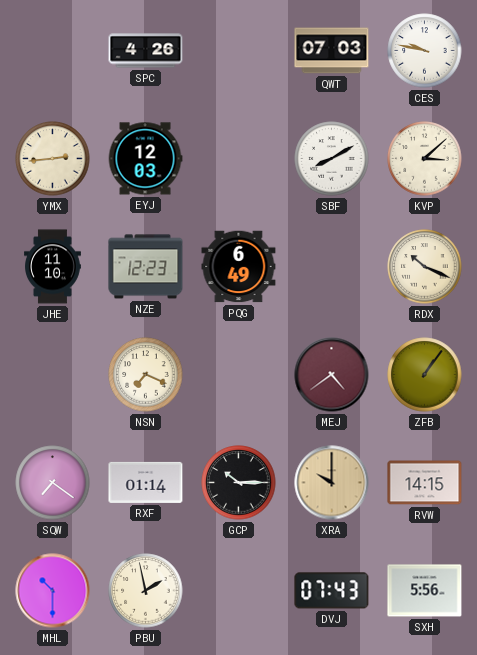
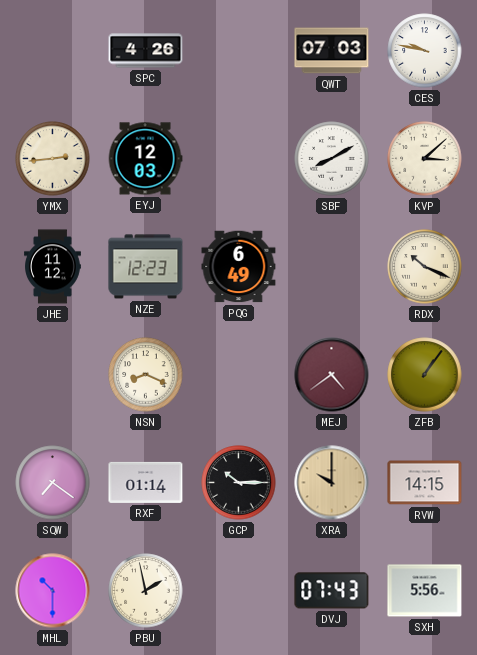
JHE: 11:10 -> 11:12 (53, 267)
NSN: 7:19 -> 8:19 (146, 375)
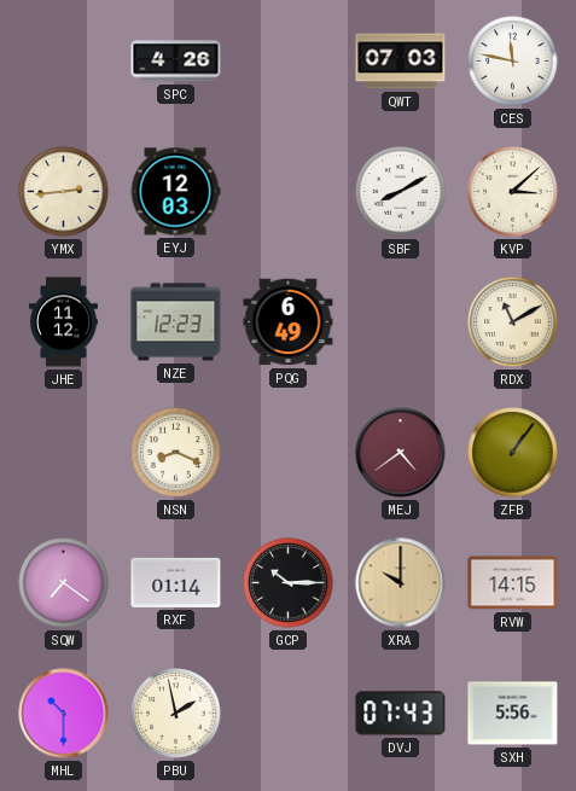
CES: 9:47 -> 11:47 (513, 62)
RDX: 10:19 -> 11:10 (513, 322)
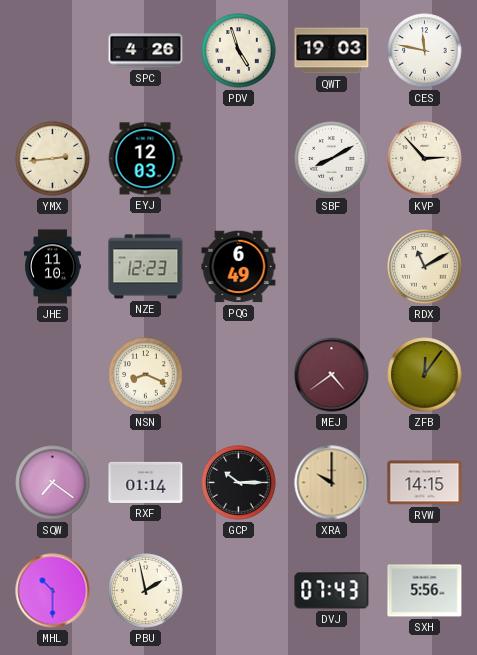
PDV: none -> 4:57 (239, 51)
QWT: 07:03 -> 19:03 (332, 51)
KVP: 3:08 -> 2:53 (425, 159)
JHE: 11:12 -> 11:10 (53, 267)
ZFB: 1:06 -> 12:06 (425, 375)
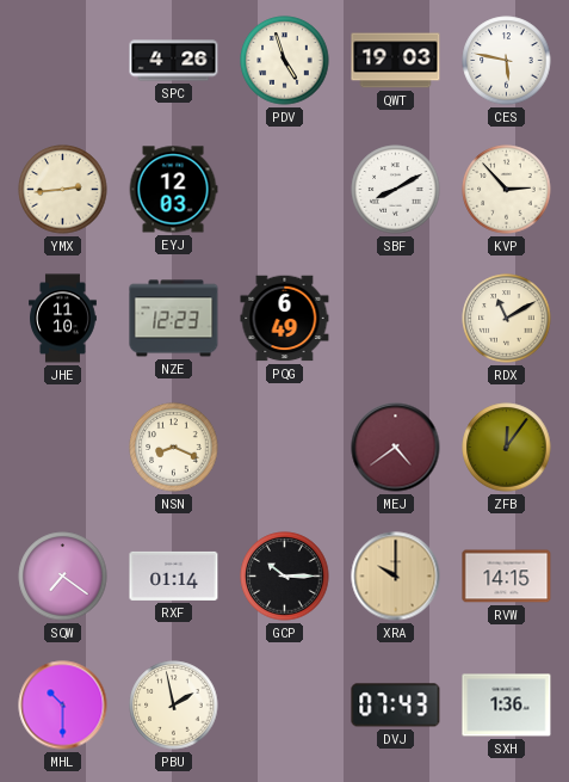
CES: 11:47 -> 5:47 (507, 61)
SXH: 5:56 -> 1:36 (507, 706)
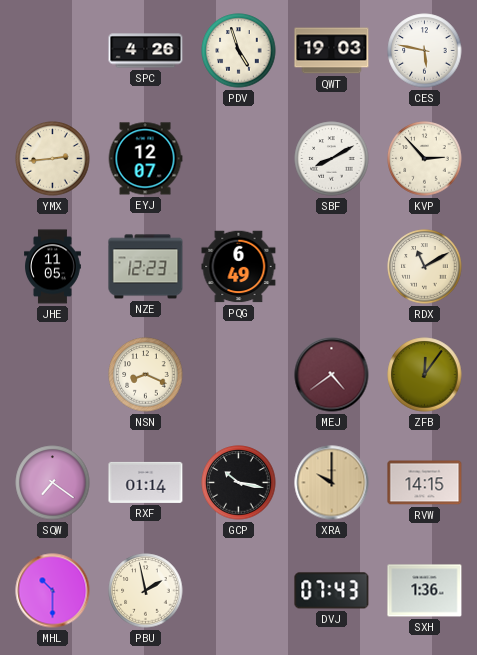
EYJ: 12:03 -> 12:07 (145, 159)
JHE: 11:10 -> 11:05 (53, 267)
GCP: 10:15 -> 10:17 (239, 483)
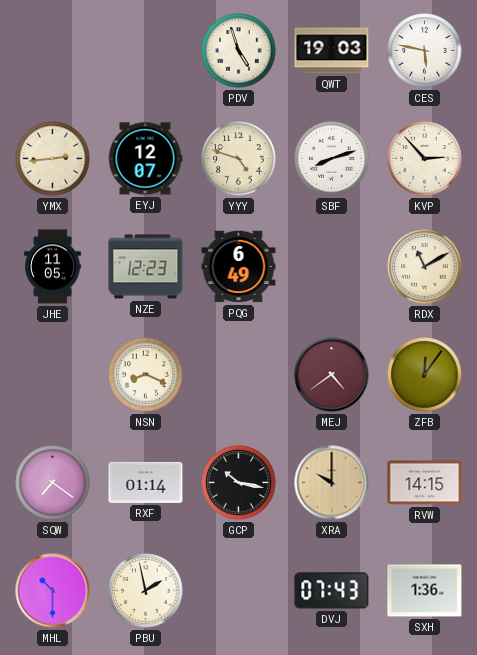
SPC: 4:26 -> none (146, 51)
YYY: none -> 4:48 (239, 159)
SBF: 8:10 -> 8:12 (332, 159)
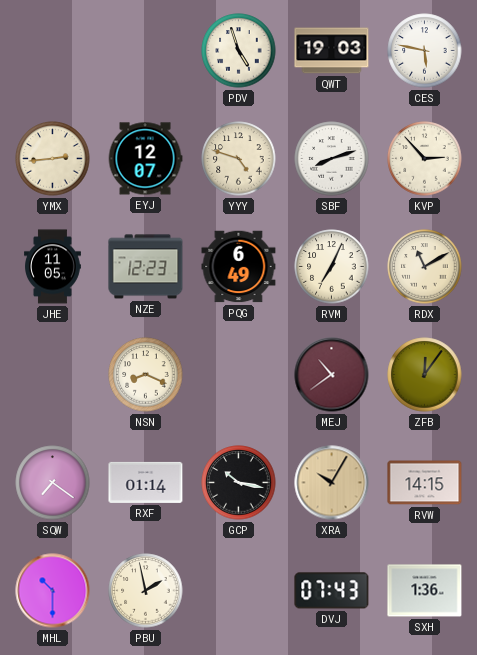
RVM: none -> 7:04 (332, 267)
MEJ: 4:39 -> 10:39 (332, 375)
XRA: 10:00 -> 10:05 (332, 483)
